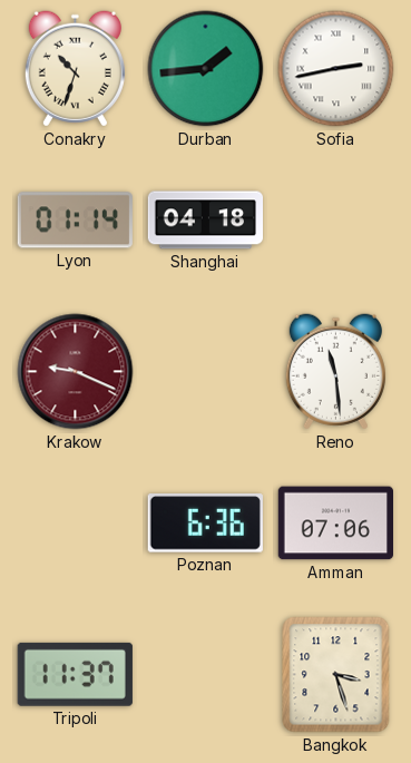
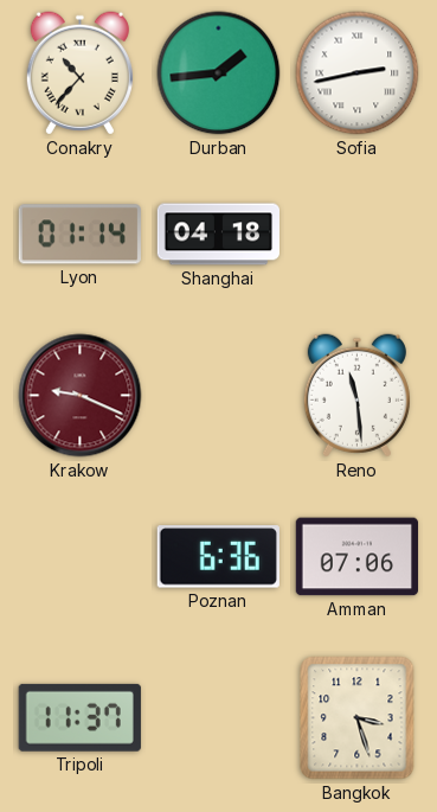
Conakry: 10:33 -> 10:37 (79, 73)
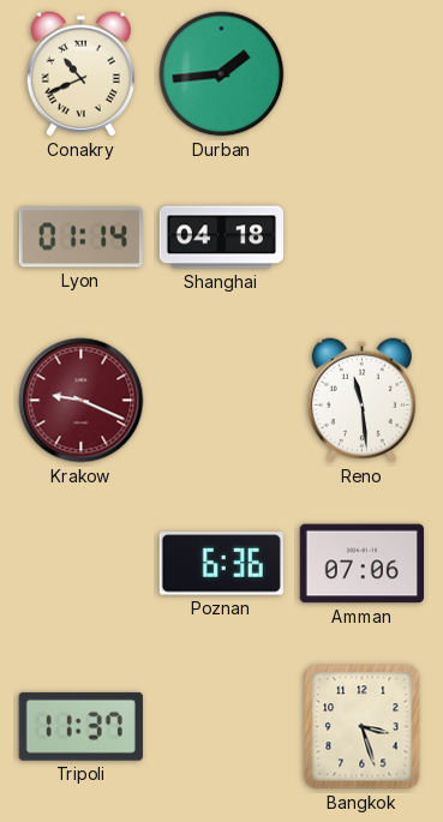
Conakry: 10:37 -> 10:41 (80, 74)
Sofia: 2:43 -> none (358, 73)
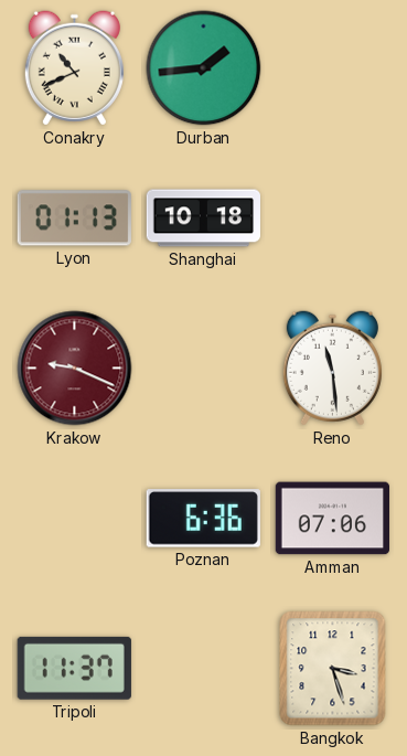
Lyon: 01:14 -> 01:13 (74, 219)
Shanghai: 04:18 -> 10:18 (203, 219)
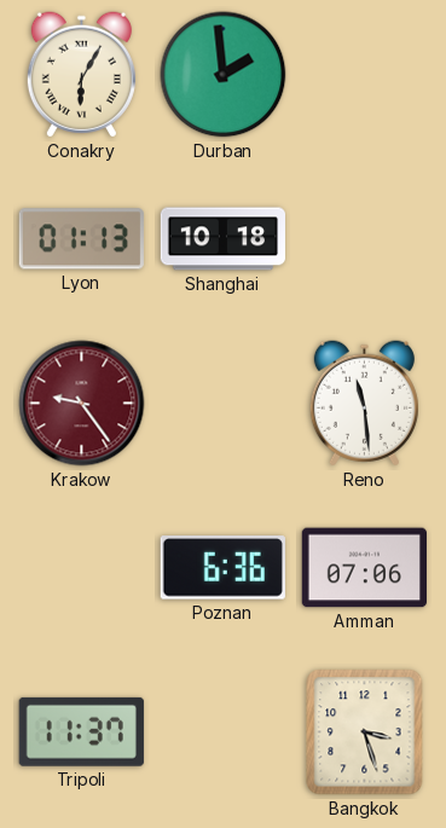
Conakry: 10:41 -> 6:05 (81, 75)
Durban: 1:44 -> 1:59 (224, 75)
Krakow: 9:19 -> 9:24 (82, 404)
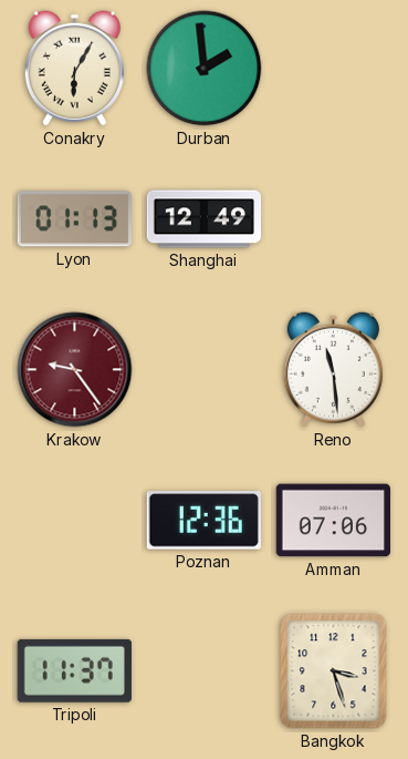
Shanghai: 10:18 -> 12:49 (203, 219)
Poznan: 6:36 -> 12:36 (203, 521)
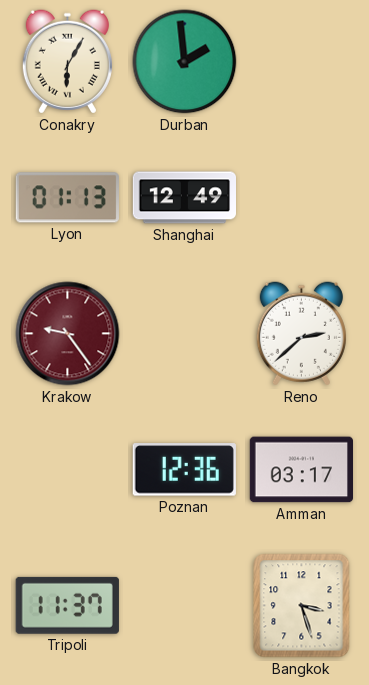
Reno: 11:29 -> 2:38 (301, 334)
Amman: 07:06 -> 03:17 (301, 470)
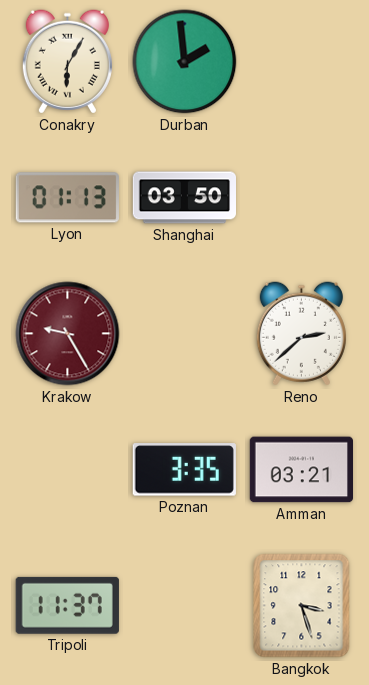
Shanghai: 12:49 -> 03:50 (184, 198)
Krakow: 9:24 -> 9:25 (68, 334)
Poznan: 12:36 -> 3:35 (184, 470)
Amman: 03:17 -> 03:21 (301, 470)
